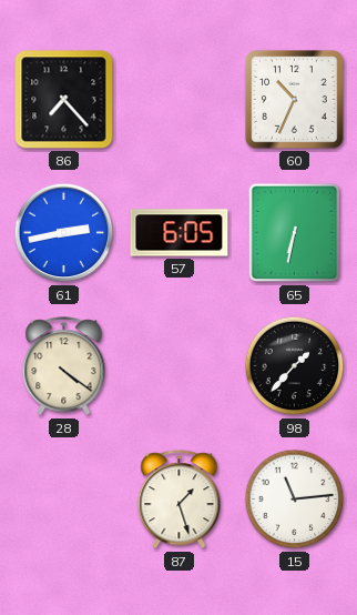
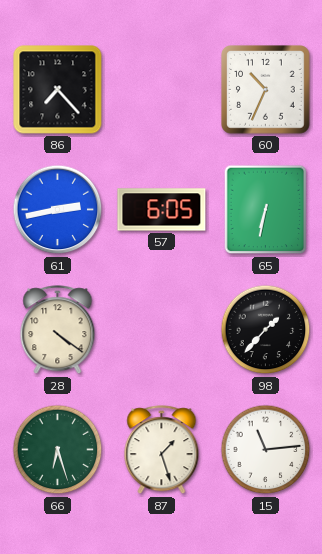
66: none -> 6:27 (58, 450)
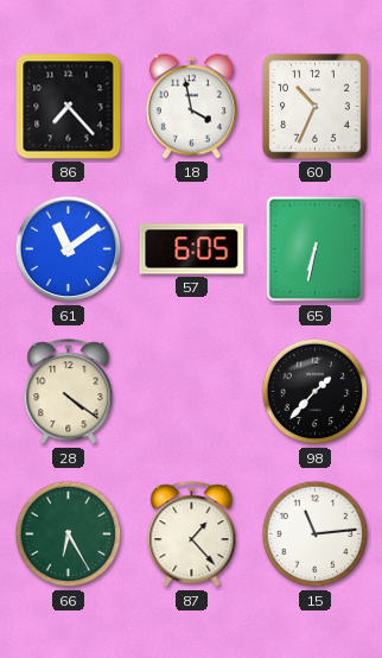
18: none -> 3:58 (191, 107)
61: 2:43 -> 11:09 (69, 249)
66: 6:27 -> 6:25 (69, 534)
87: 1:27 -> 1:23 (192, 534)
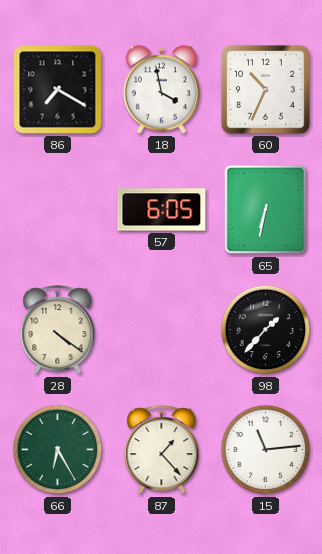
86: 7:23 -> 7:20 (58, 90)
61: 11:09 -> none (69, 249)
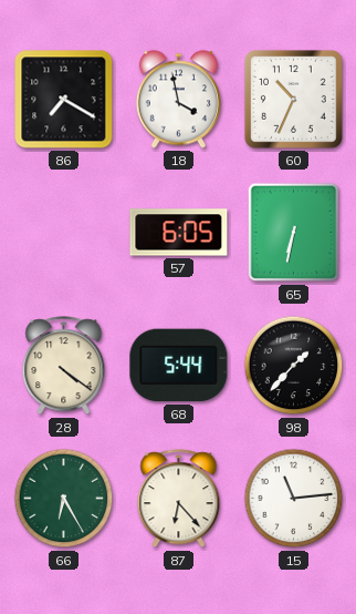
68: none -> 5:44 (179, 366)
87: 1:23 -> 6:23 (179, 499)
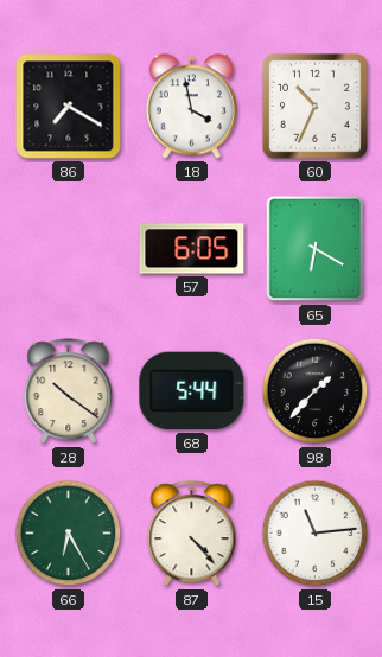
65: 6:32 -> 6:20 (316, 249)
28: 4:21 -> 10:21 (69, 391)
87: 6:23 -> 4:23 (192, 534)
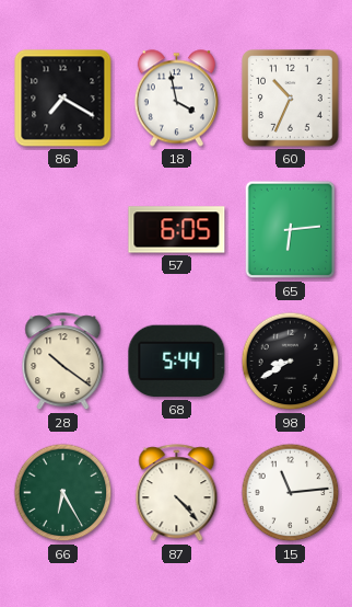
65: 6:20 -> 6:14 (291, 230)
98: 1:37 -> 8:40 (291, 362)
